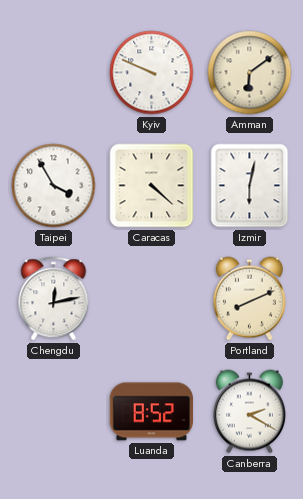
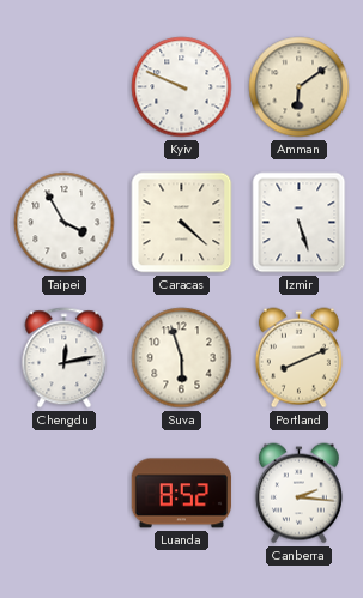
Izmir: 6:02 -> 5:27 (300, 223)
Suva: none -> 5:57 (182, 358)
Canberra: 2:20 -> 2:16 (298, 494)
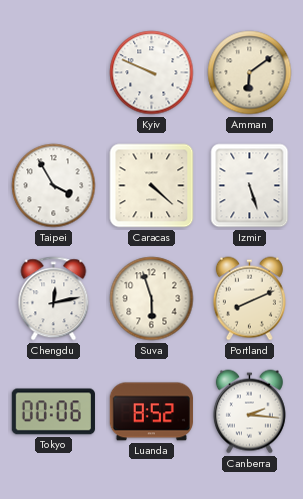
Tokyo: none -> 00:06 (53, 412)
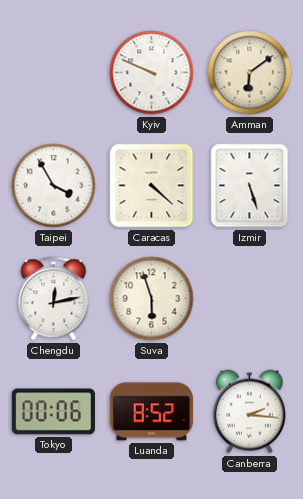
Portland: 8:11 -> none (249, 299)
